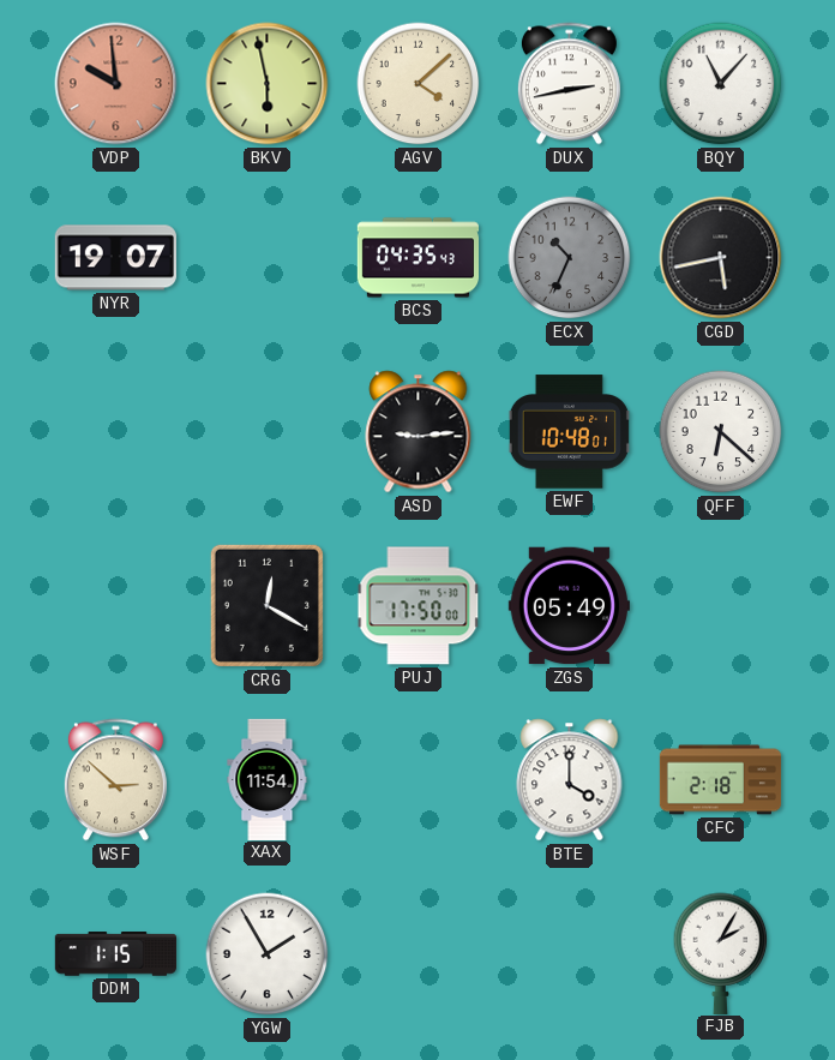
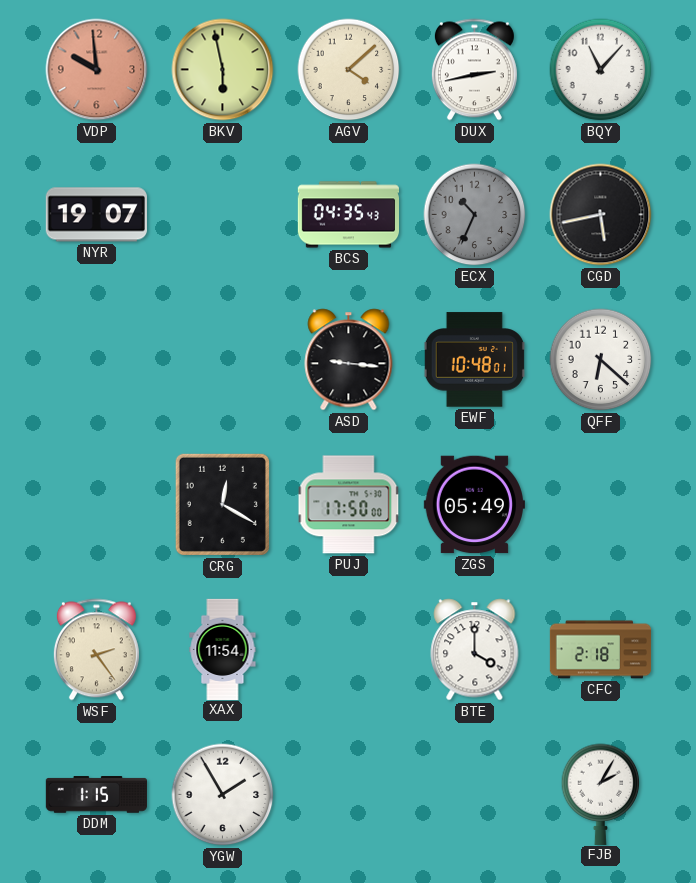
ASD: 9:14 -> 9:16 (349, 360)
WSF: 2:52 -> 2:24 (96, 650)
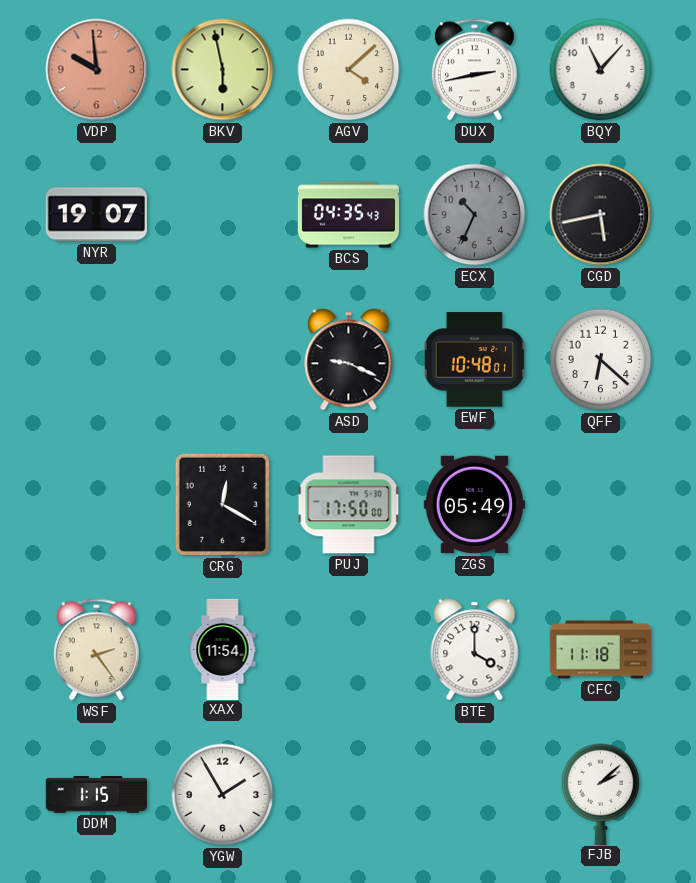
ASD: 9:16 -> 9:19 (349, 360)
CFC: 2:18 -> 11:18 (601, 650)
FJB: 2:05 -> 2:08 (601, 794)
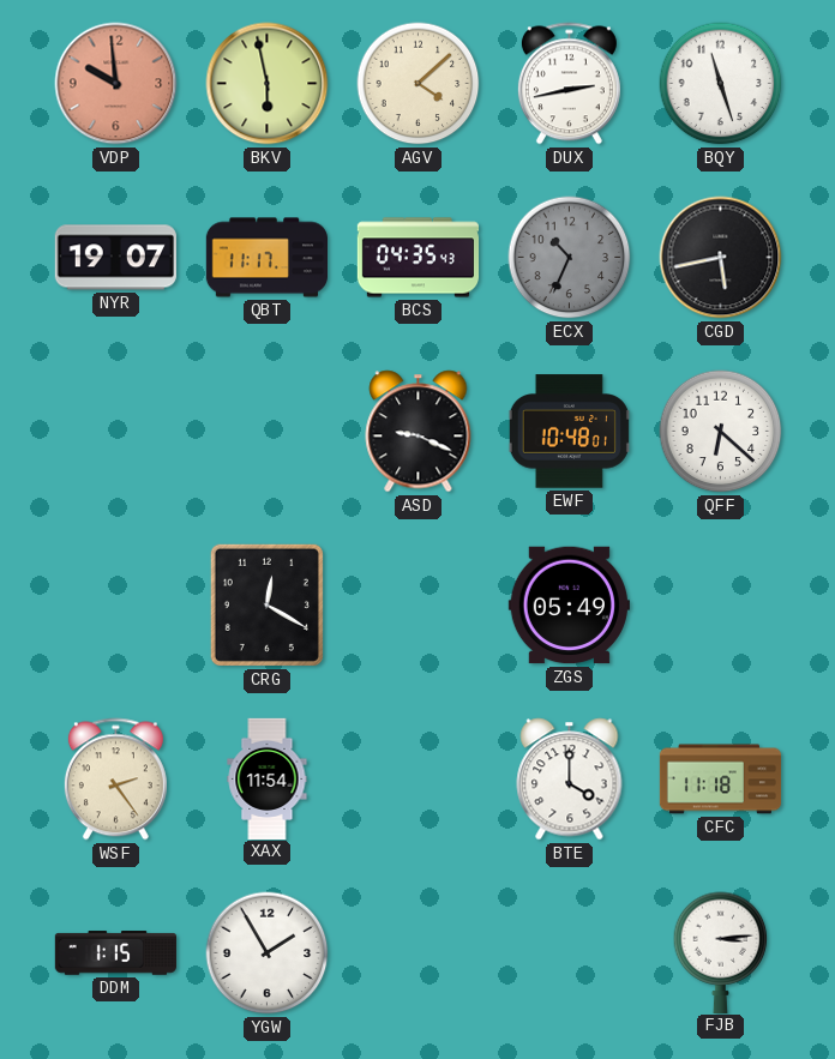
BQY: 11:07 -> 11:27 (721, 84)
QBT: none -> 11:17 (266, 258)
PUJ: 17:50 -> none (349, 505)
FJB: 2:08 -> 3:14 (721, 952)
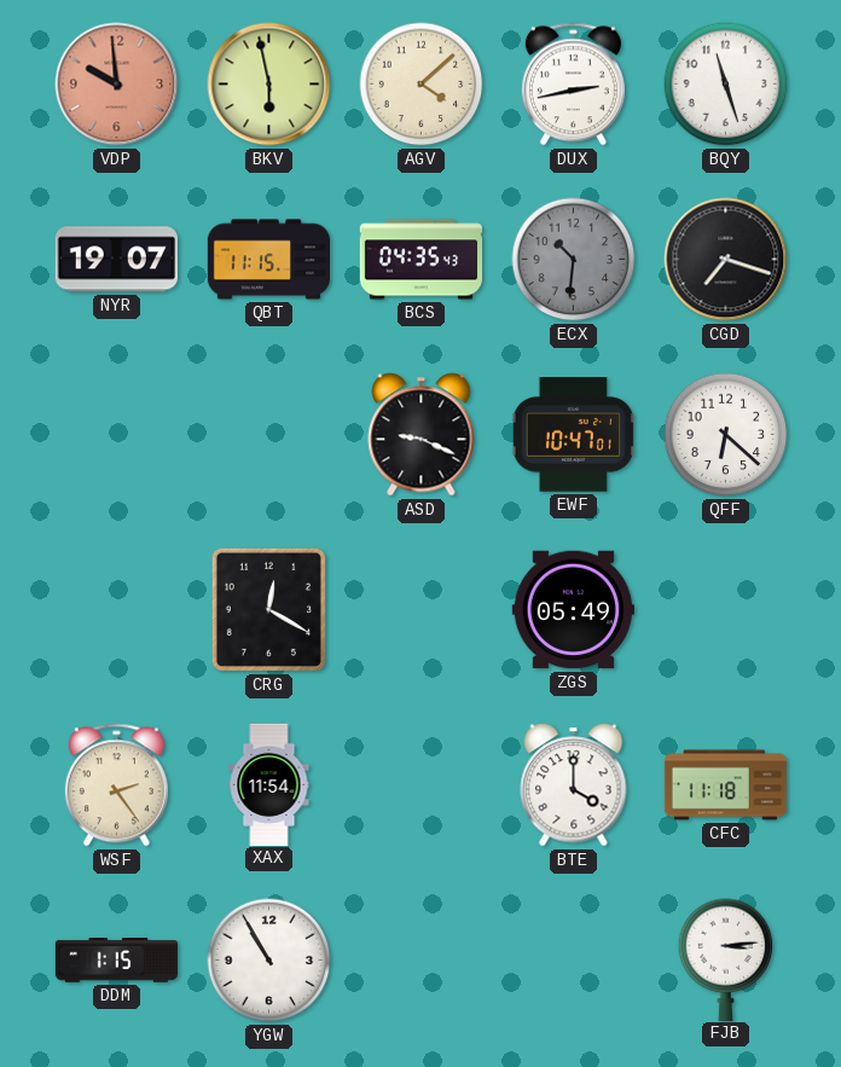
QBT: 11:17 -> 11:15 (268, 260)
ECX: 10:34 -> 10:31 (574, 260)
CGD: 5:43 -> 7:18 (726, 260)
EWF: 10:48 -> 10:47 (573, 435)
YGW: 1:55 -> 10:55 (269, 961)
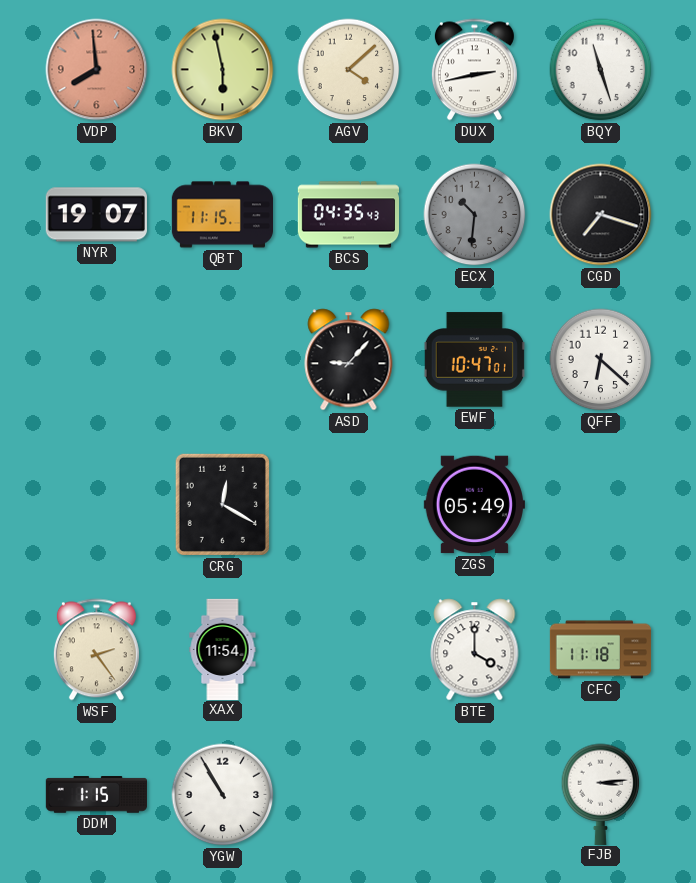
VDP: 9:59 -> 7:59 (97, 70)
ASD: 9:19 -> 9:07 (349, 360)
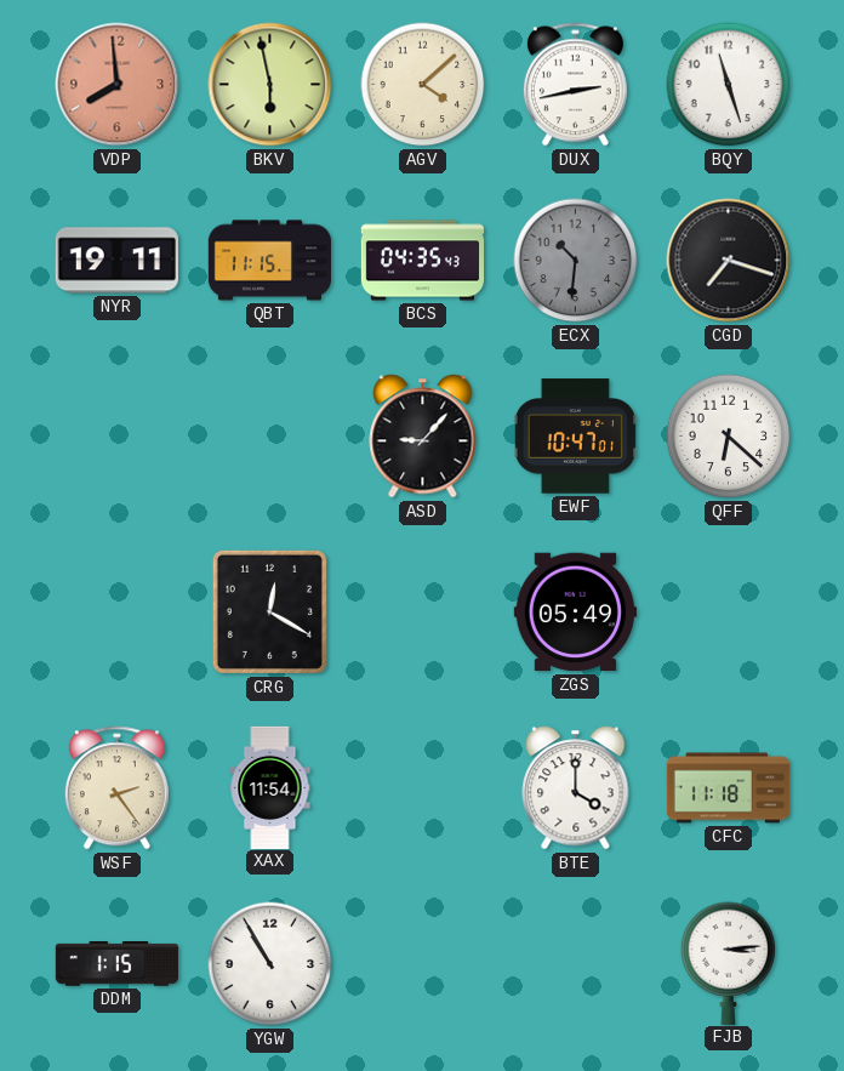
NYR: 19:07 -> 19:11 (116, 261)
